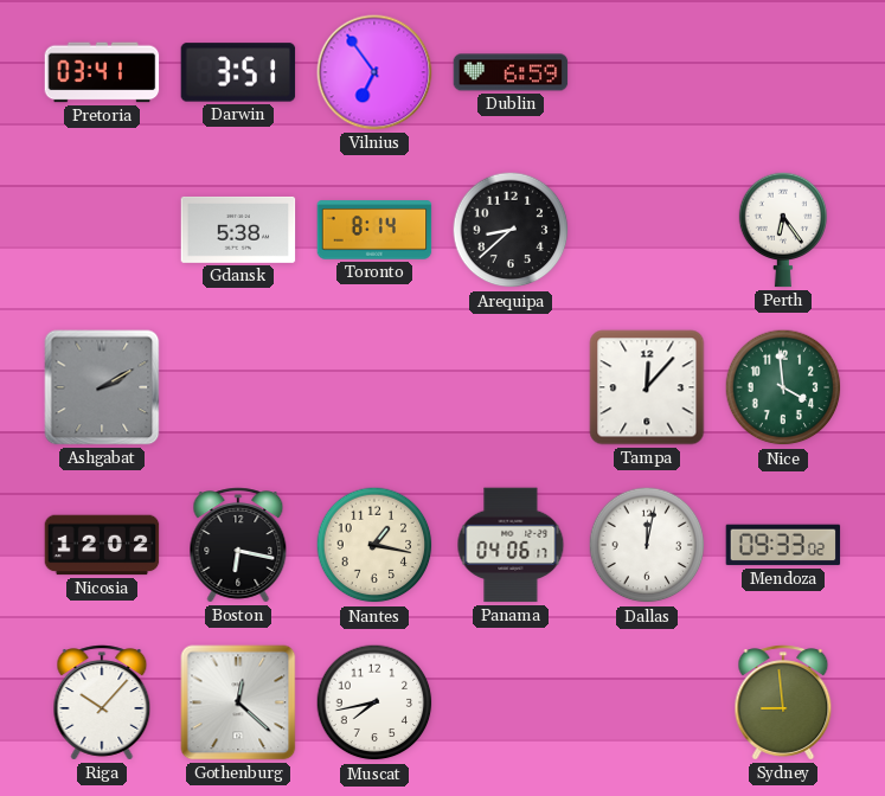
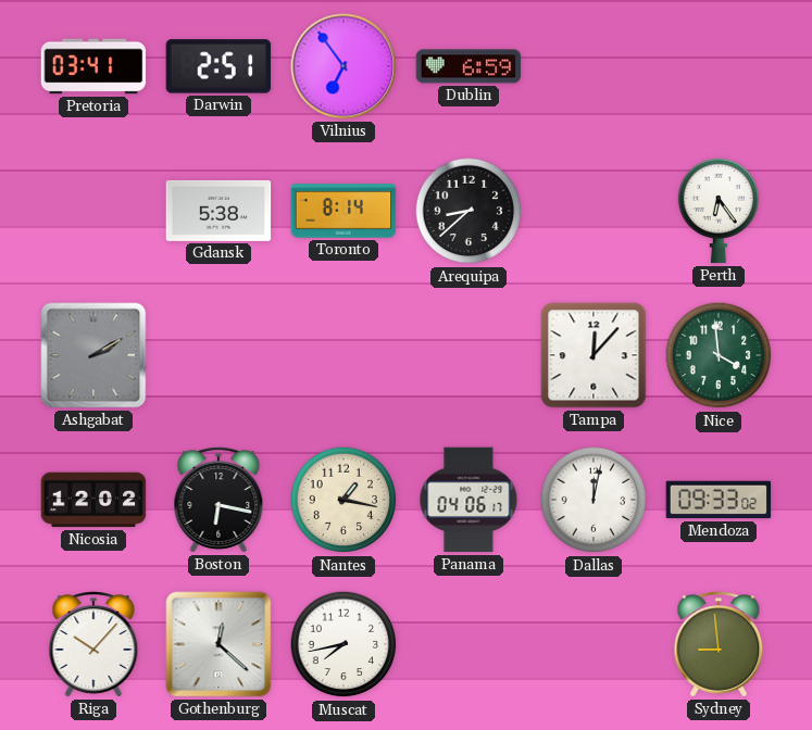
Darwin: 3:51 -> 2:51 (218, 66)
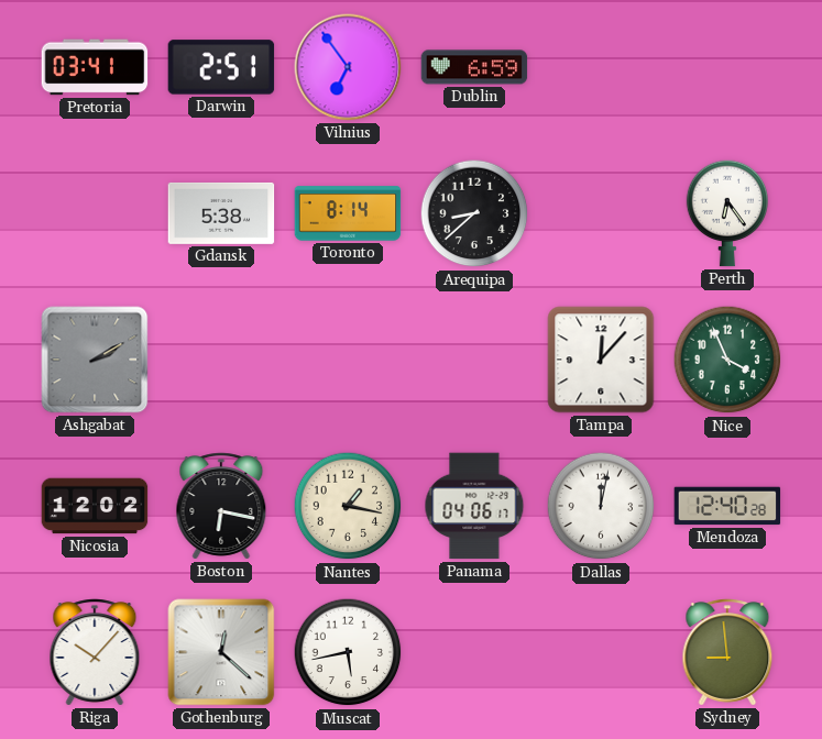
Nice: 3:59 -> 3:56 (727, 360)
Mendoza: 09:33 -> 12:40 (727, 506)
Muscat: 7:43 -> 5:43 (348, 652)
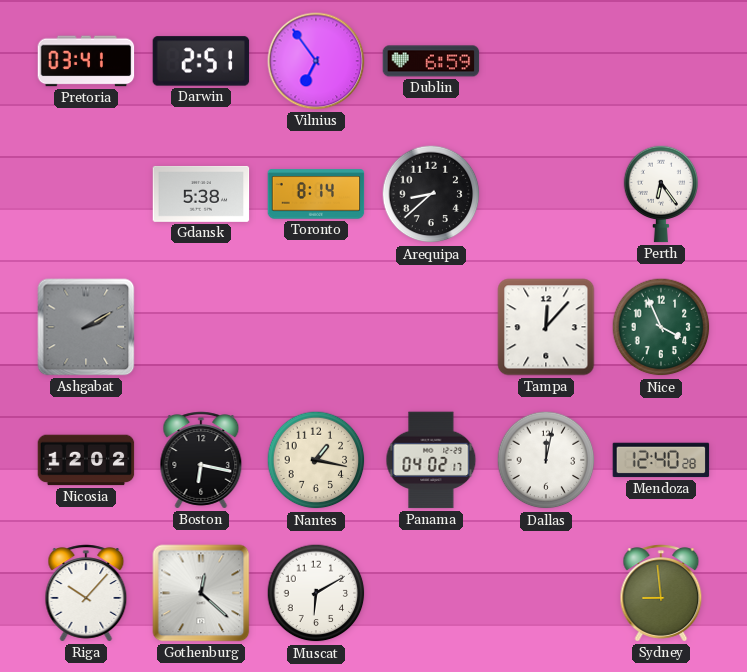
Panama: 04:06 -> 04:02 (431, 460)
Muscat: 5:43 -> 6:10 (316, 593)
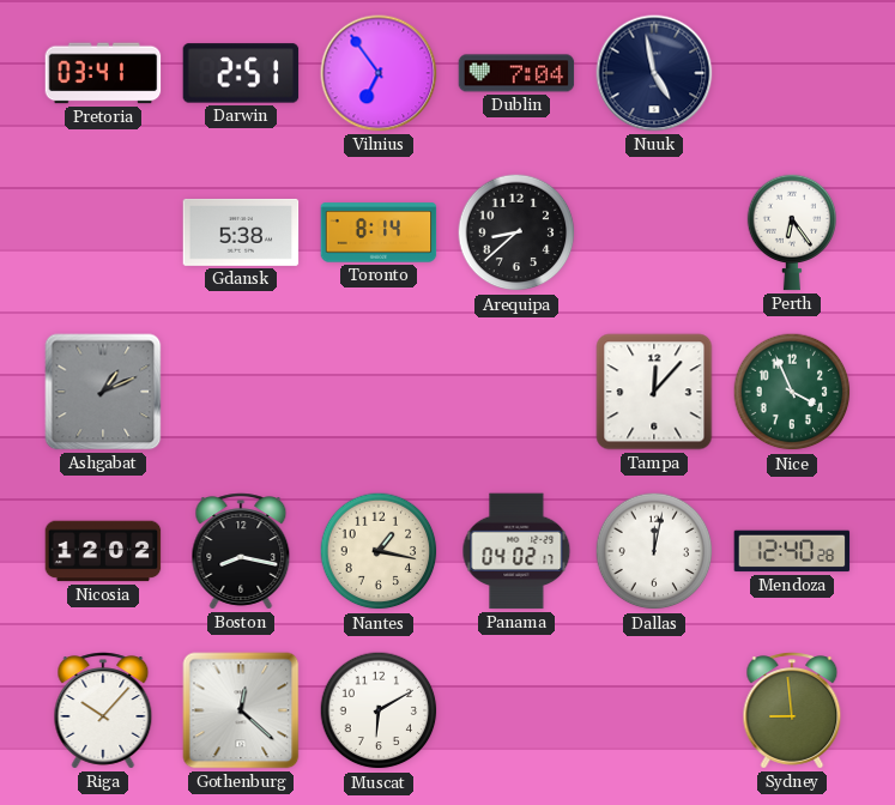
Dublin: 6:59 -> 7:04 (516, 73)
Nuuk: none -> 4:58 (654, 73)
Ashgabat: 2:10 -> 1:11 (103, 392)
Boston: 6:17 -> 8:17 (241, 551)
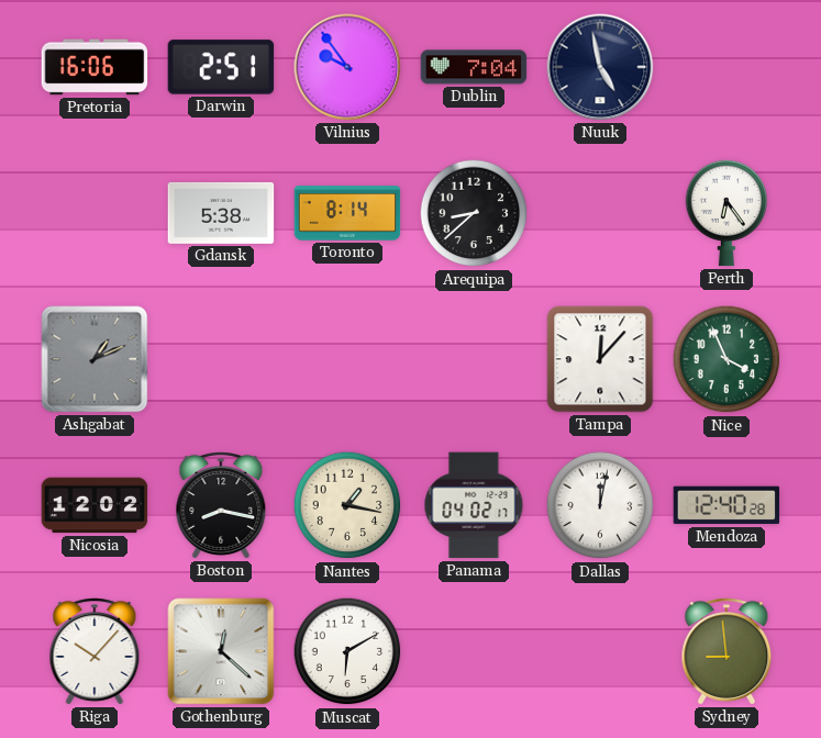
Pretoria: 03:41 -> 16:06 (95, 67)
Vilnius: 6:54 -> 9:54 (347, 67)
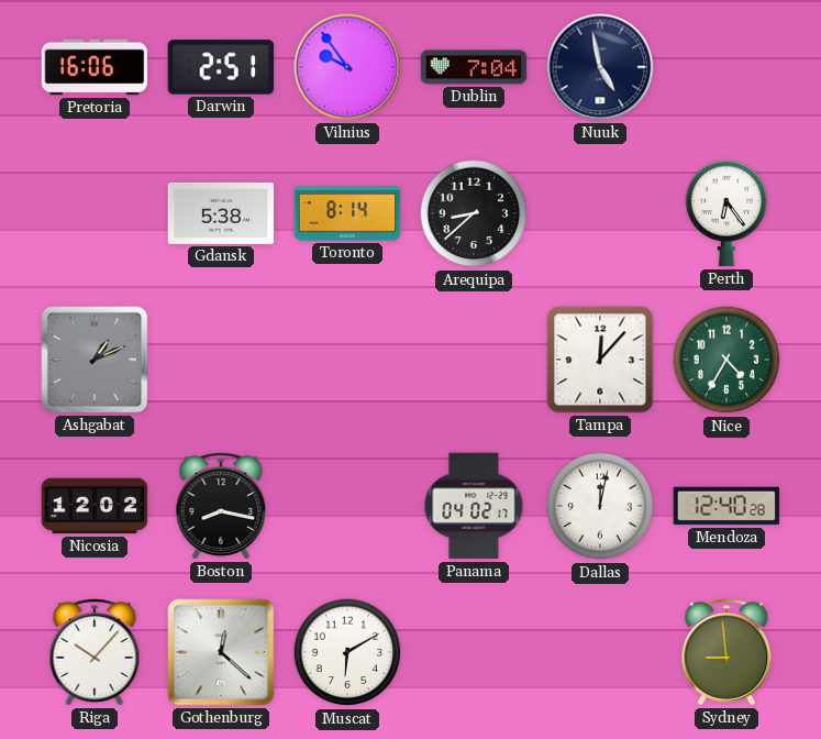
Nice: 3:56 -> 4:35 (726, 360)
Nantes: 1:17 -> none (347, 505)
